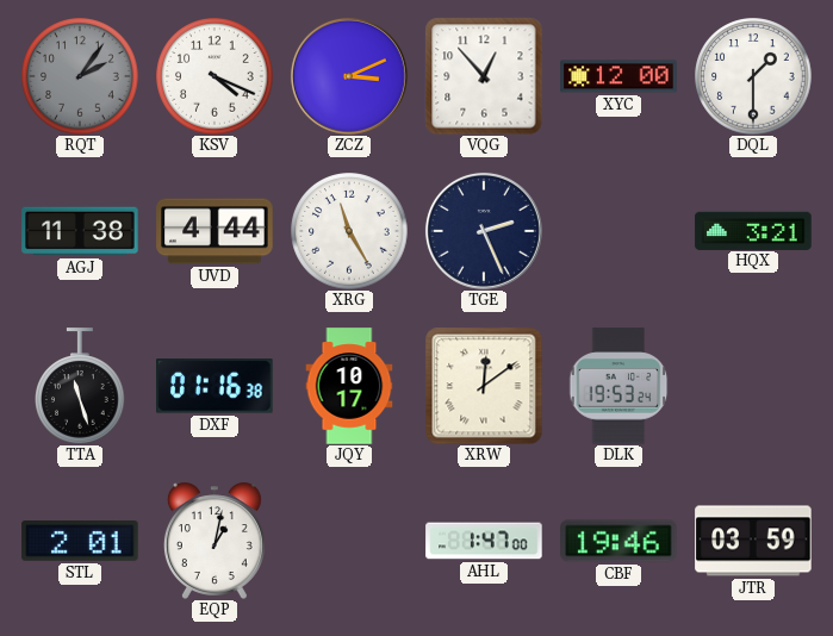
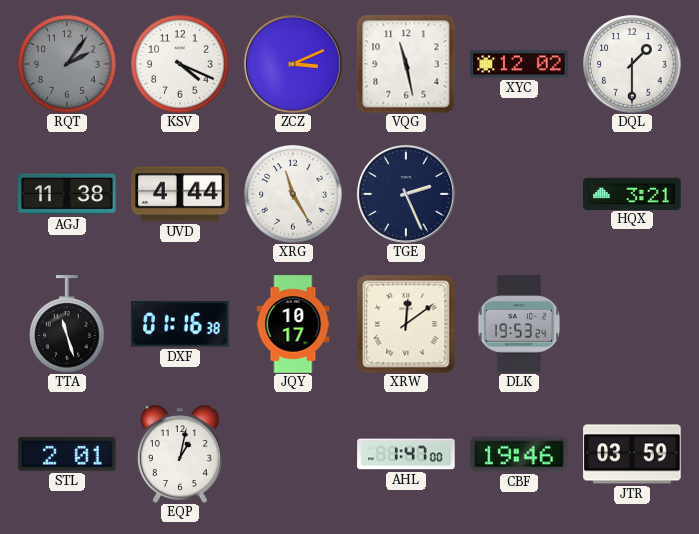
VQG: 12:53 -> 11:28 (406, 64)
XYC: 12:00 -> 12:02 (519, 64)
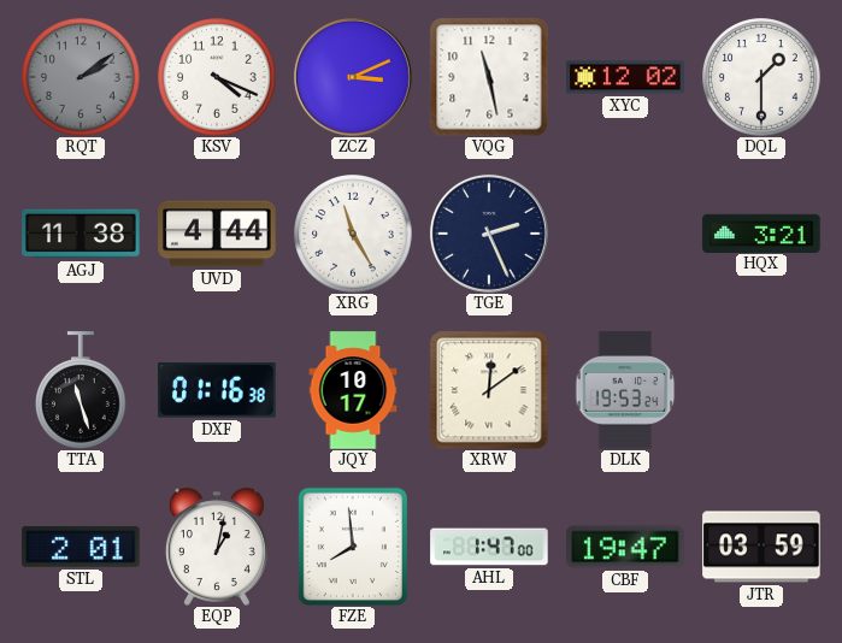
RQT: 2:06 -> 2:09 (81, 77)
FZE: none -> 7:59 (353, 547)
CBF: 19:46 -> 19:47 (625, 547)
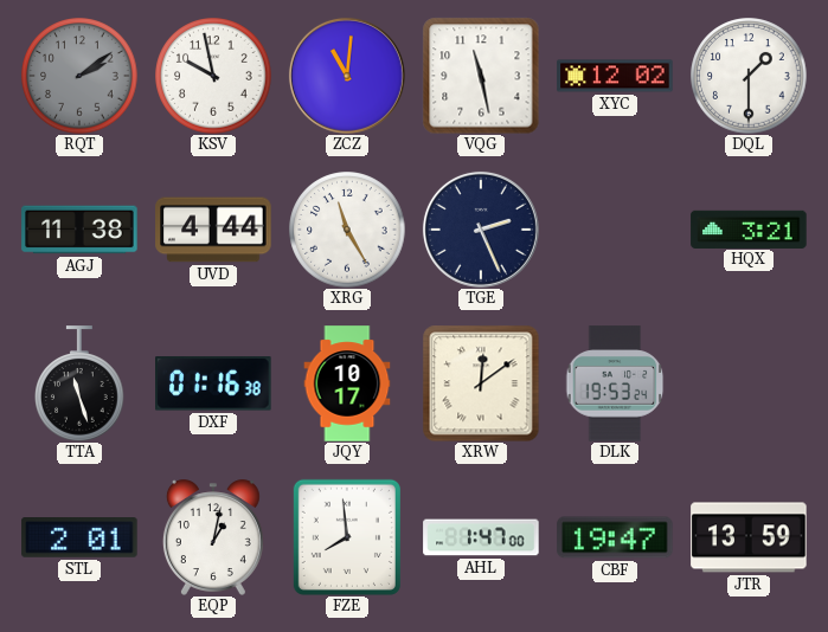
KSV: 4:19 -> 9:58 (213, 76)
ZCZ: 3:11 -> 11:01 (347, 76)
JTR: 03:59 -> 13:59 (749, 537)
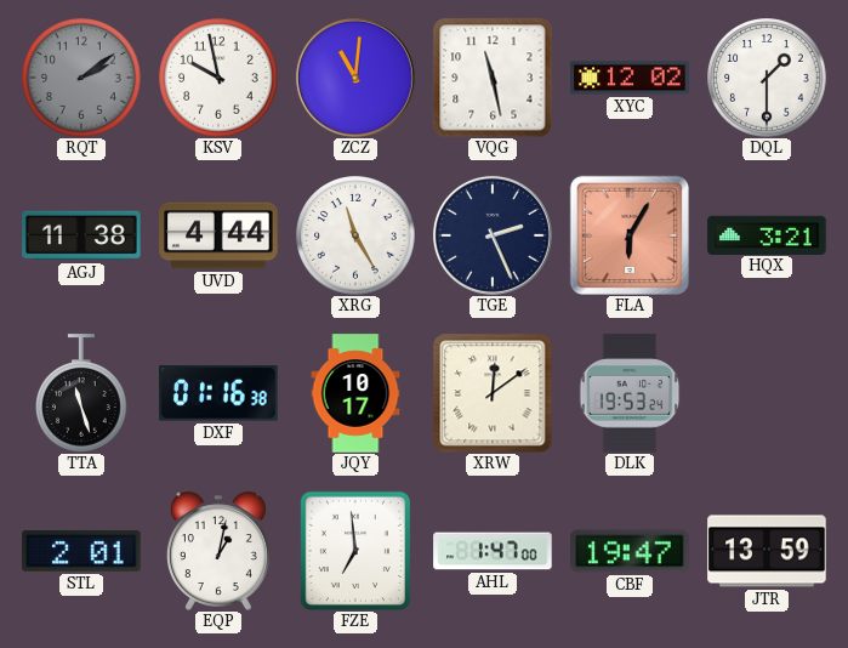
FLA: none -> 6:05 (630, 235)
FZE: 7:59 -> 6:59 (355, 551)
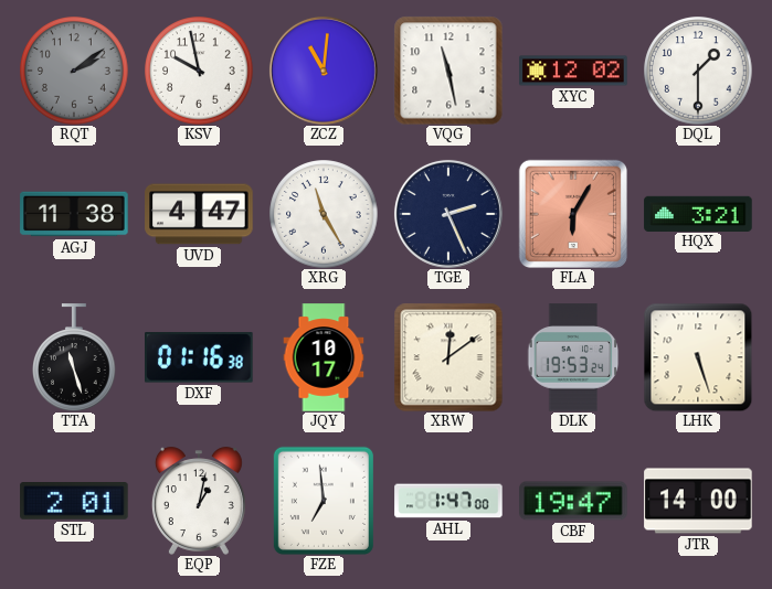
UVD: 4:44 -> 4:47 (199, 214)
LHK: none -> 5:27 (698, 357)
JTR: 13:59 -> 14:00 (698, 501)
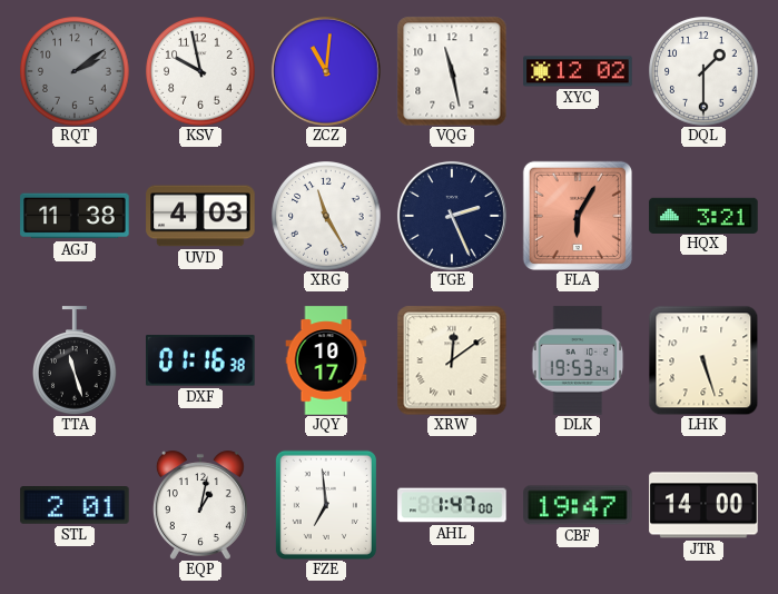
UVD: 4:47 -> 4:03 (200, 216)
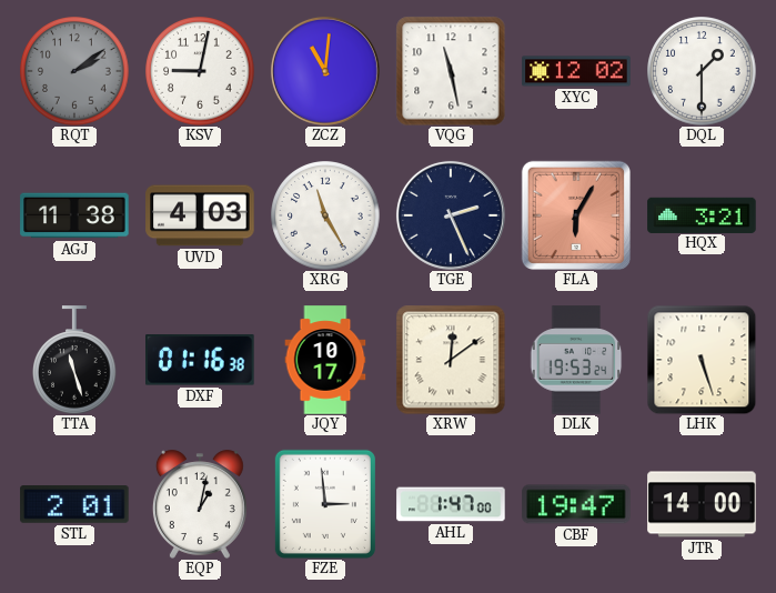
KSV: 9:58 -> 9:02 (200, 71)
FZE: 6:59 -> 2:59 (325, 504)
